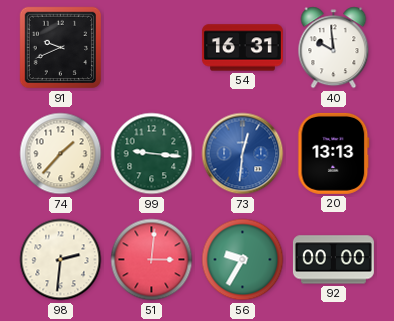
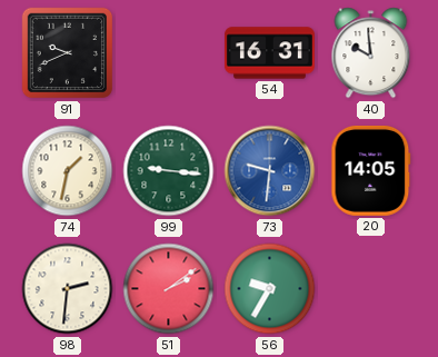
74: 1:37 -> 1:32 (68, 171)
73: 12:31 -> 9:31 (270, 171)
20: 13:13 -> 14:05 (371, 170)
51: 3:01 -> 2:09 (169, 289)
92: 00:00 -> none (333, 260)
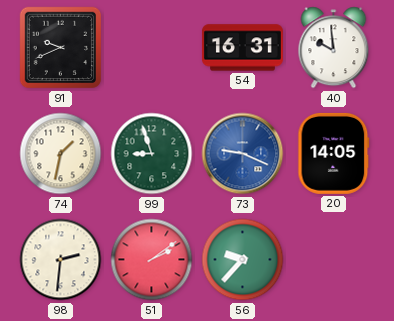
99: 9:16 -> 8:57 (152, 154)
73: 9:31 -> 9:19 (243, 154)
56: 9:35 -> 9:37 (243, 260)
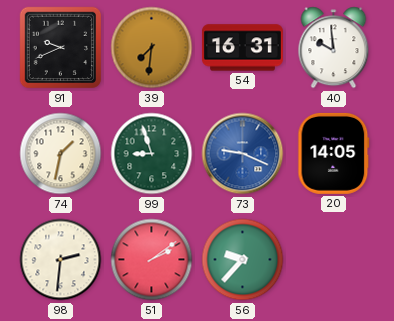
39: none -> 7:31 (152, 48)
